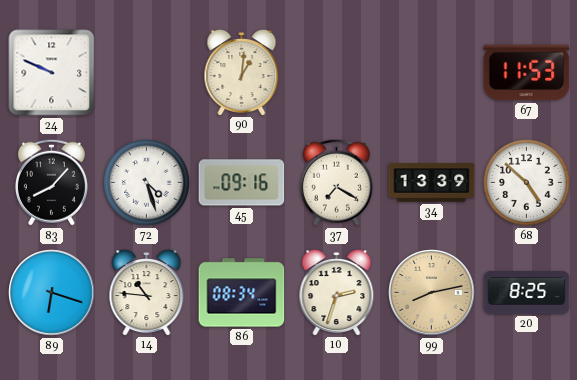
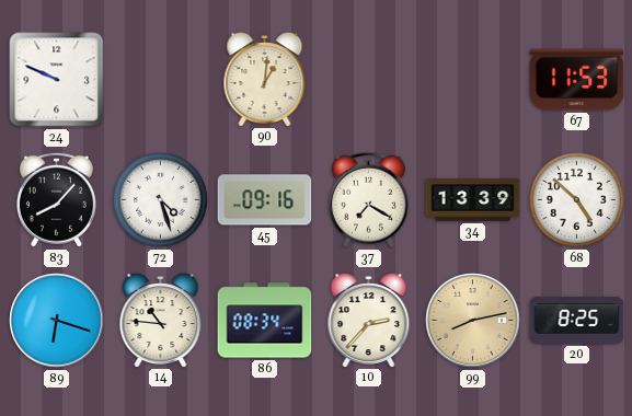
10: 2:33 -> 2:37 (369, 321)
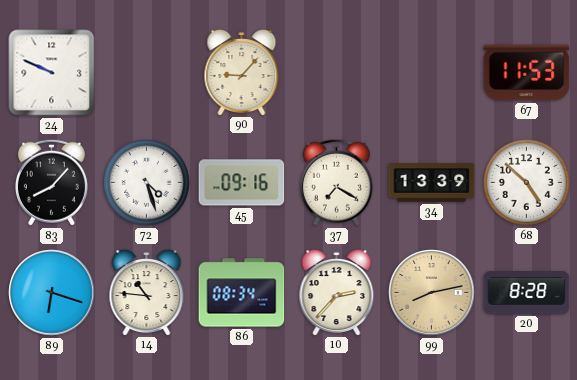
90: 1:01 -> 9:07 (242, 73)
20: 8:25 -> 8:28 (527, 293)
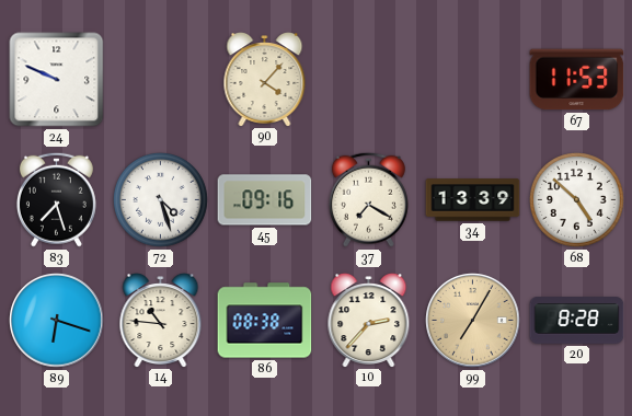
90: 9:07 -> 4:07 (265, 80)
83: 8:07 -> 7:27 (56, 199)
86: 08:34 -> 08:38 (265, 321)
99: 8:13 -> 7:05 (473, 321)
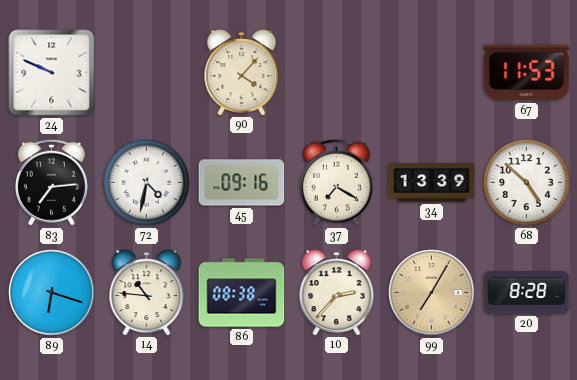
83: 7:27 -> 7:14 (51, 182)
72: 4:27 -> 4:32 (147, 183)
